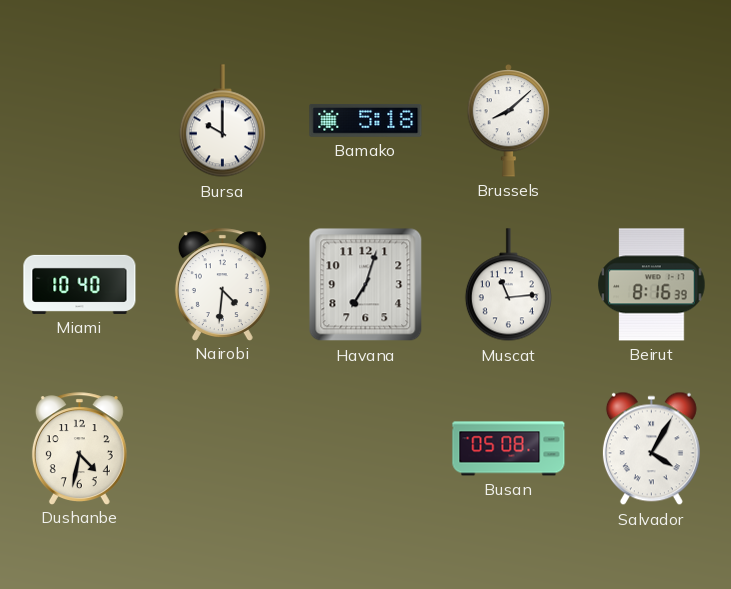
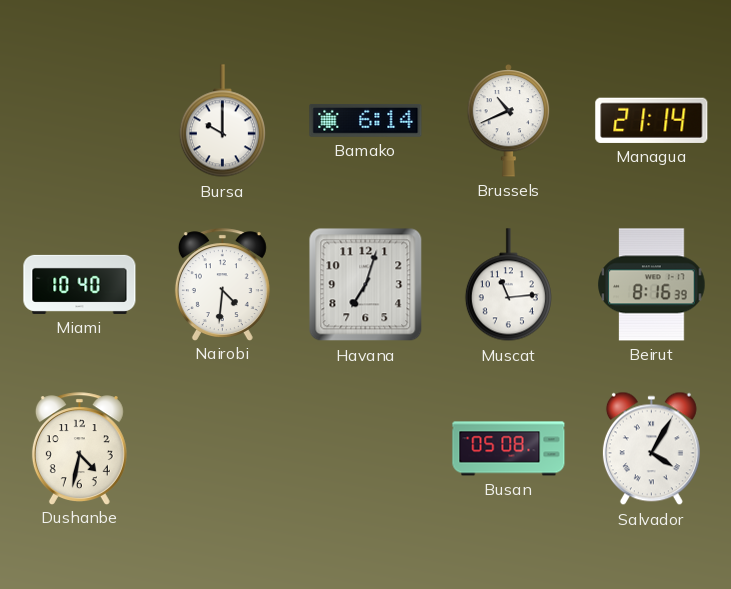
Bamako: 5:18 -> 6:14 (366, 120)
Brussels: 8:08 -> 10:41 (509, 121)
Managua: none -> 21:14 (652, 120)
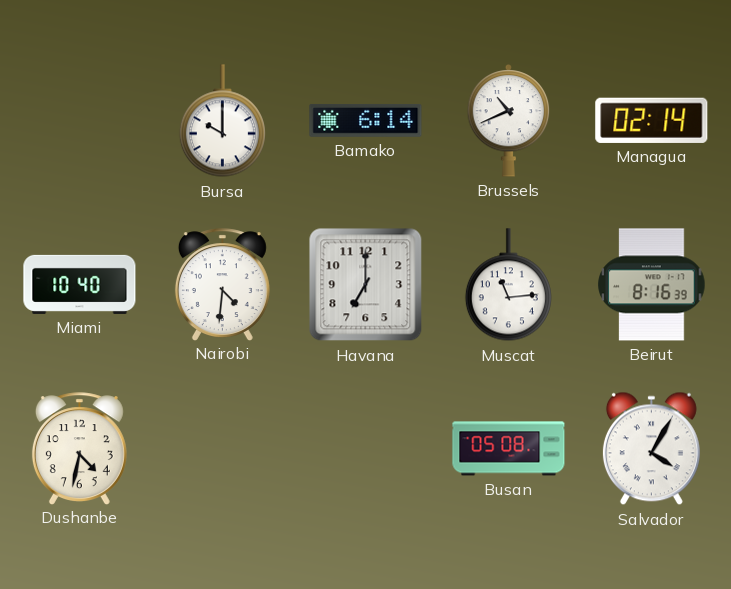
Managua: 21:14 -> 02:14 (652, 120)
Havana: 7:03 -> 7:00 (366, 285)
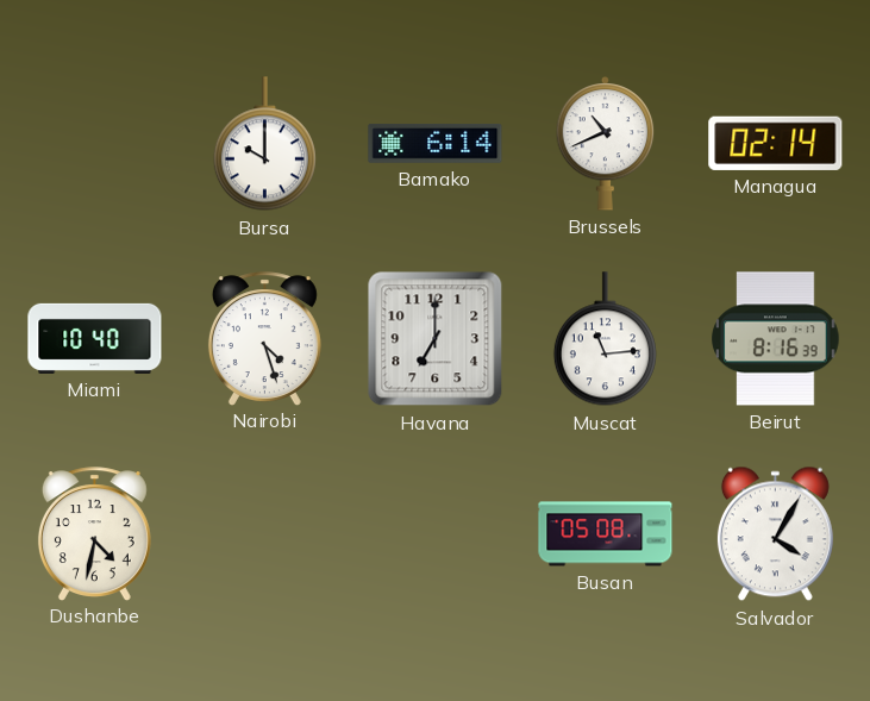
Nairobi: 4:31 -> 4:27 (264, 338)
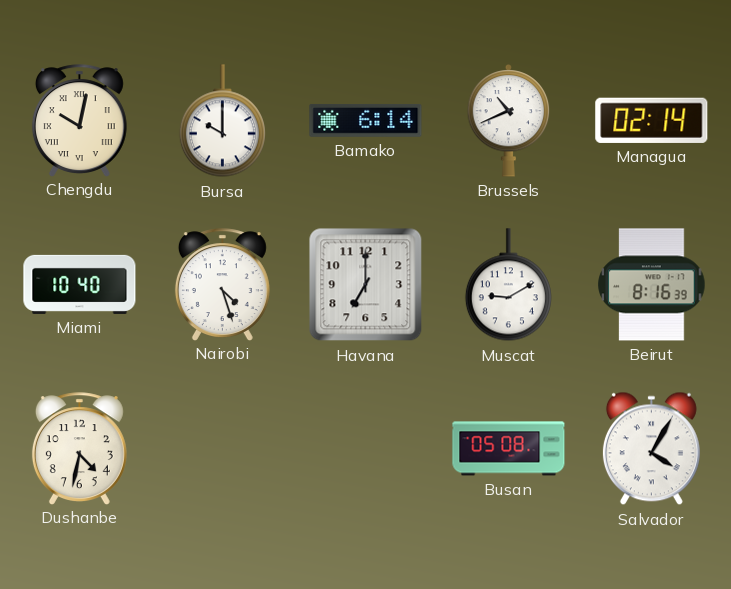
Chengdu: none -> 10:02 (79, 120)
Muscat: 11:14 -> 9:10 (508, 285)
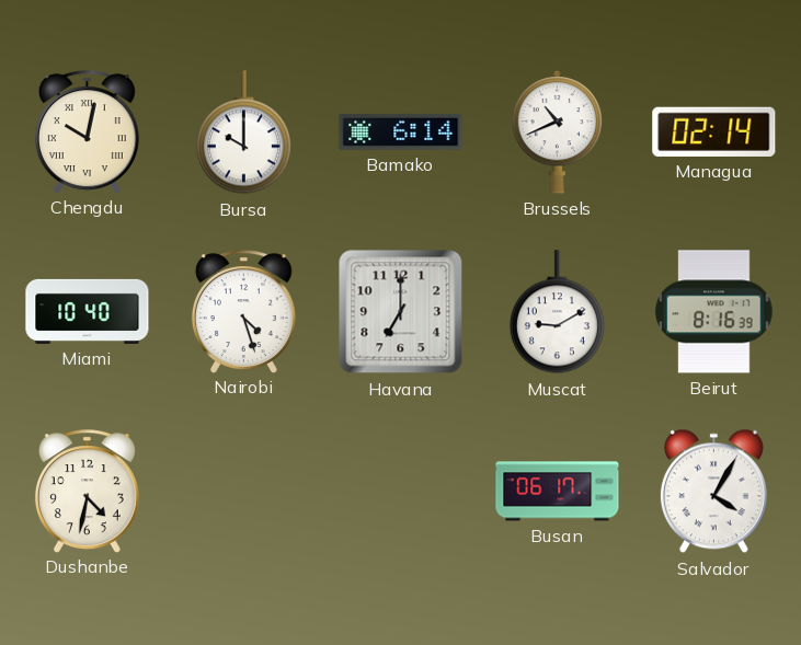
Busan: 05:08 -> 06:17 (558, 492)
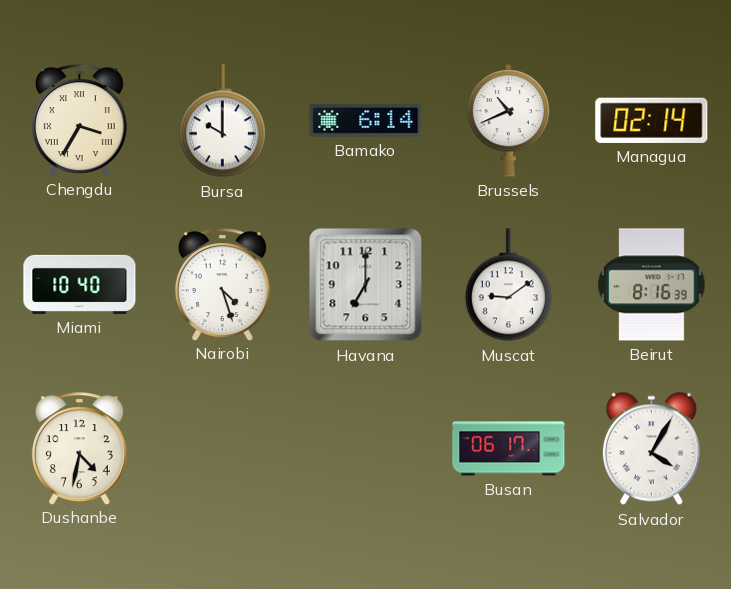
Chengdu: 10:02 -> 3:35 (79, 120)
Muscat: 9:10 -> 9:09 (508, 285)
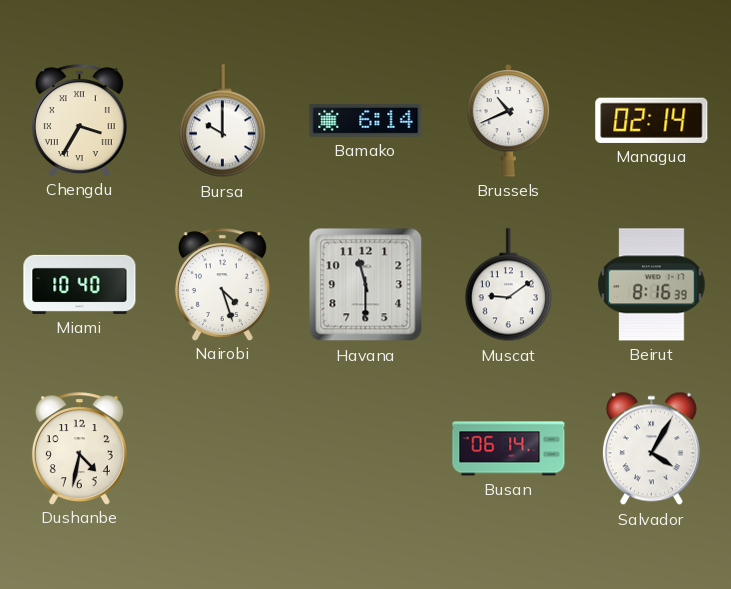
Havana: 7:00 -> 11:30 (366, 285)
Busan: 06:17 -> 06:14 (509, 449)
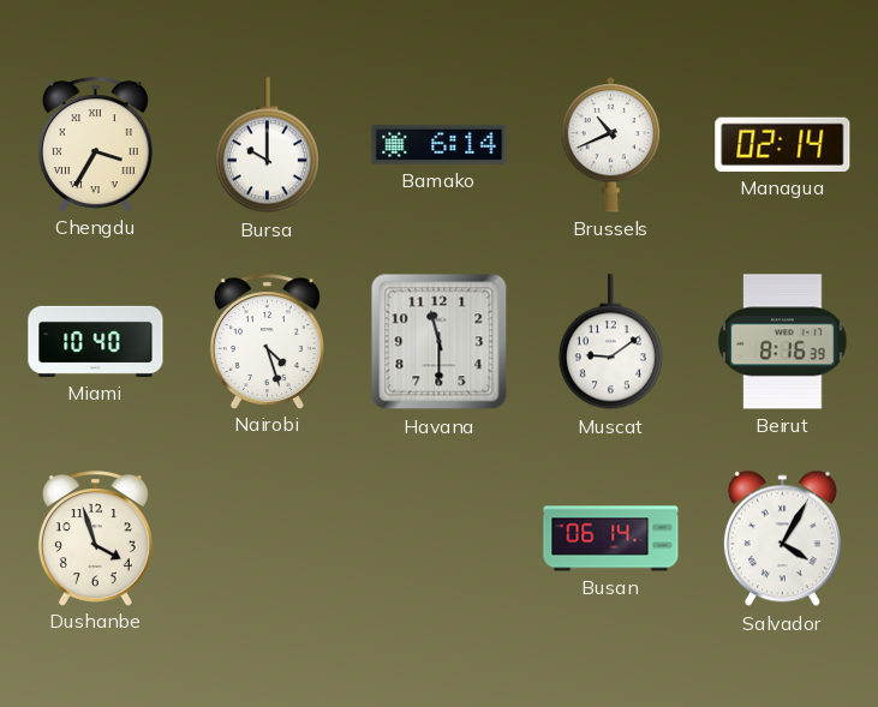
Dushanbe: 4:32 -> 3:57 (95, 538)
